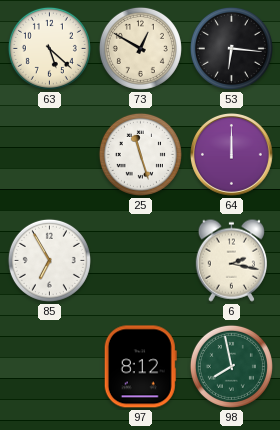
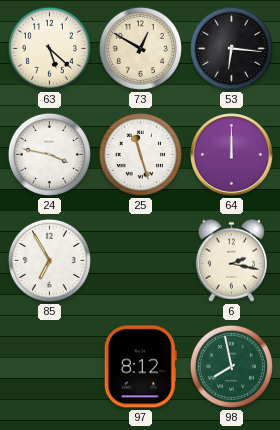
24: none -> 3:47 (49, 154)
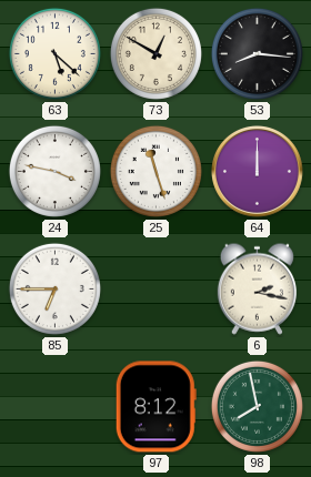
53: 6:16 -> 8:16 (257, 53)
85: 6:55 -> 6:45 (54, 288)
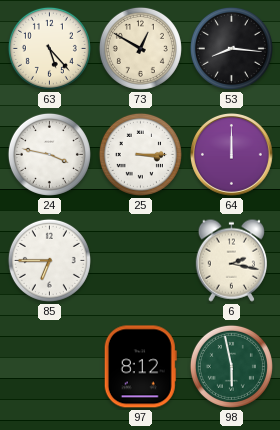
63: 5:22 -> 5:23 (49, 48)
25: 11:27 -> 3:15 (140, 154)
98: 7:58 -> 5:58 (231, 366)
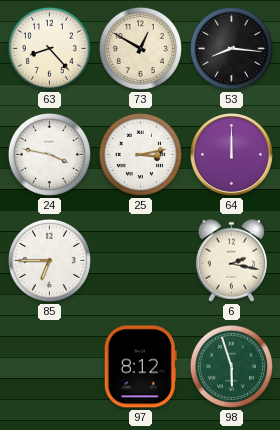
63: 5:23 -> 8:23 (49, 48)
25: 3:15 -> 3:13 (140, 154)
98: 5:58 -> 5:57 (231, 366)
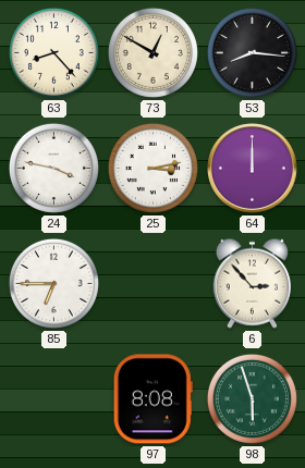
6: 2:17 -> 2:53 (252, 283)
97: 8:12 -> 8:08 (152, 399)
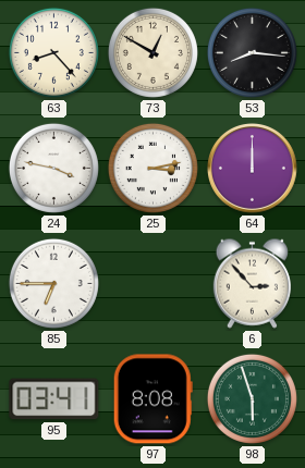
95: none -> 03:41 (54, 399)
